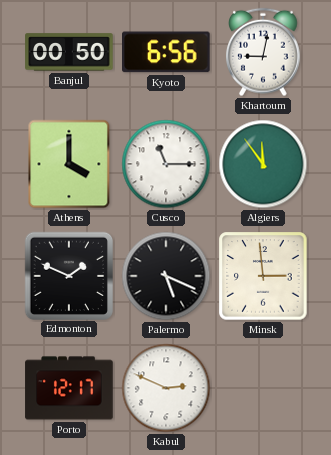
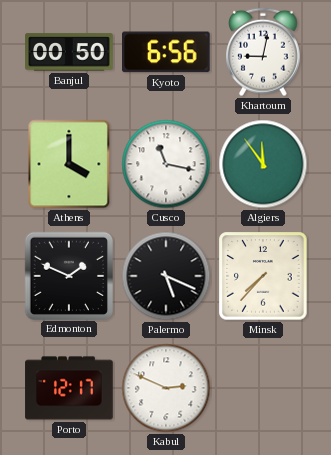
Cusco: 11:15 -> 11:17 (166, 164)
Minsk: 2:59 -> 7:37 (263, 276)
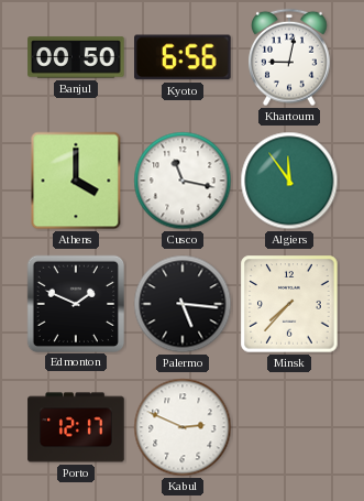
Palermo: 5:19 -> 5:16 (183, 304)
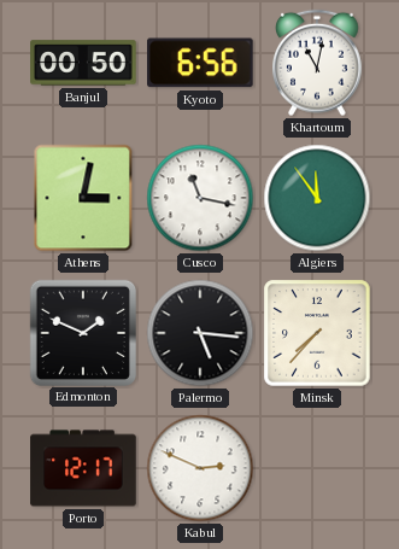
Khartoum: 9:02 -> 11:02 (318, 63)
Athens: 4:00 -> 3:02 (83, 198)
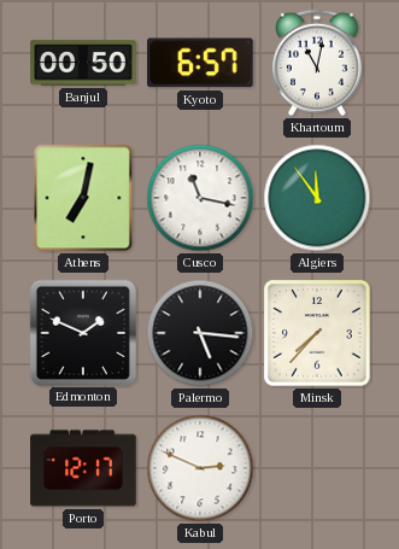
Kyoto: 6:56 -> 6:57 (201, 63)
Athens: 3:02 -> 7:02 (83, 198)
